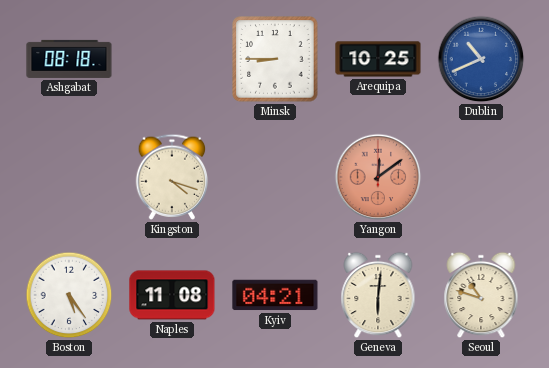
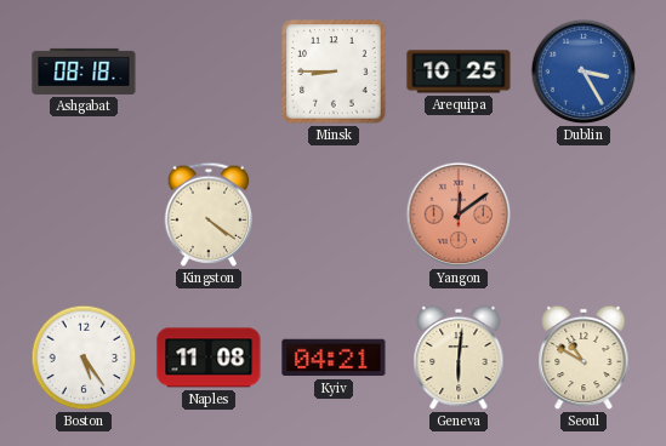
Dublin: 10:41 -> 3:25 (584, 72)
Kingston: 4:18 -> 4:21 (209, 215)
Seoul: 10:48 -> 10:50 (584, 358)
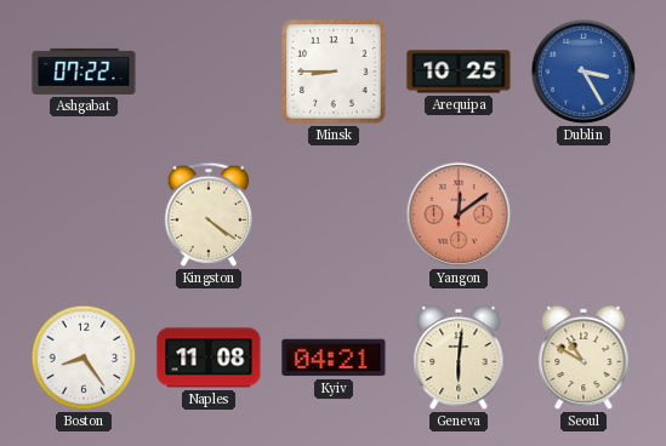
Ashgabat: 08:18 -> 07:22 (84, 72)
Boston: 5:24 -> 8:24 (84, 358)
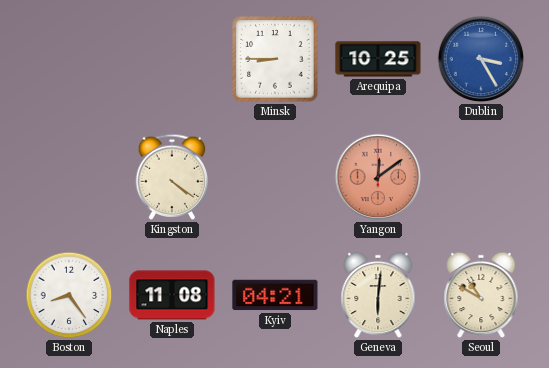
Ashgabat: 07:22 -> none (84, 72)
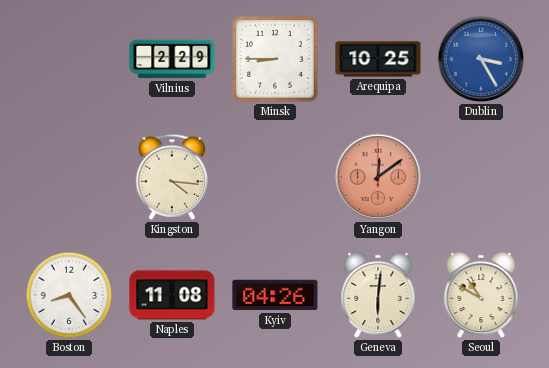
Vilnius: none -> 2:29 (172, 59)
Kingston: 4:21 -> 4:16 (172, 177)
Kyiv: 04:21 -> 04:26 (275, 295)
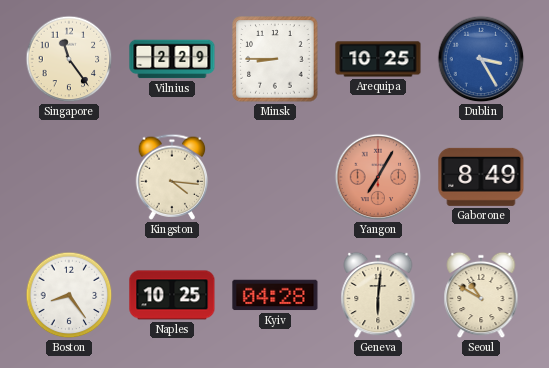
Singapore: none -> 11:24 (69, 59)
Yangon: 12:09 -> 7:05 (378, 177)
Gaborone: none -> 8:49 (481, 177)
Naples: 11:08 -> 10:25 (172, 295)
Kyiv: 04:26 -> 04:28 (275, 295)
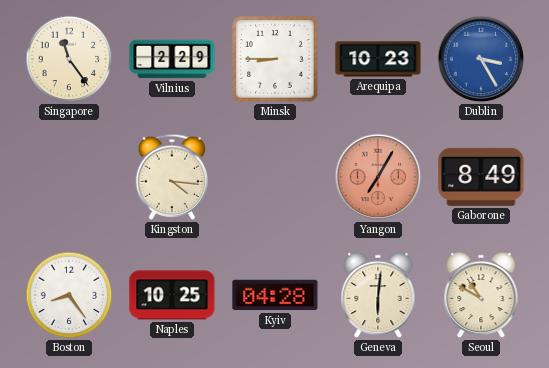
Arequipa: 10:25 -> 10:23 (378, 59)
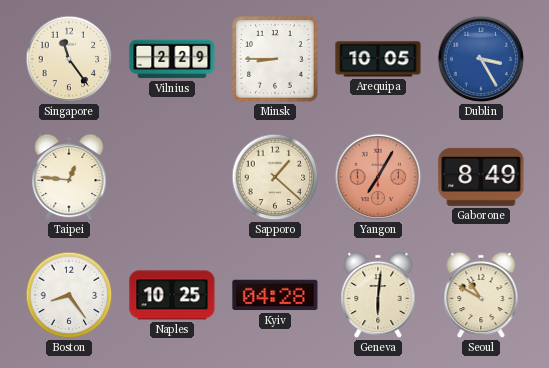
Arequipa: 10:23 -> 10:05 (378, 59)
Taipei: none -> 12:46 (69, 177)
Kingston: 4:16 -> none (172, 177)
Sapporo: none -> 1:22 (275, 177)
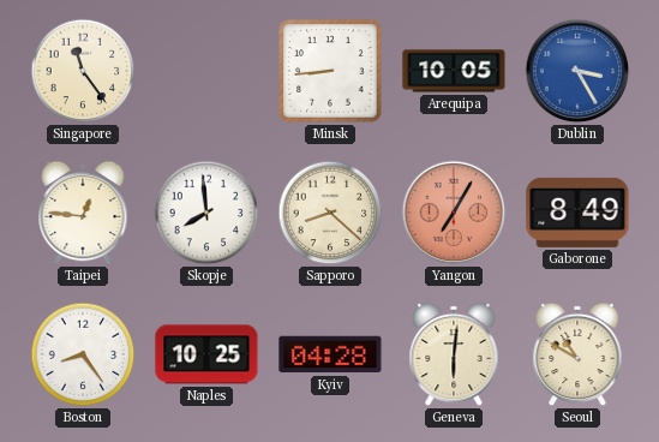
Vilnius: 2:29 -> none (172, 59)
Minsk: 8:45 -> 8:44 (330, 71)
Skopje: none -> 7:59 (206, 213)
Sapporo: 1:22 -> 8:22 (330, 213)
